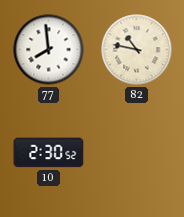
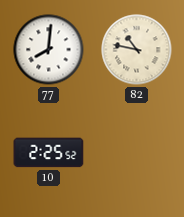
77: 7:59 -> 8:01 (49, 50)
10: 2:30 -> 2:25 (49, 153)
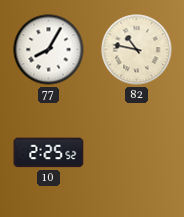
77: 8:01 -> 8:05 (49, 50)
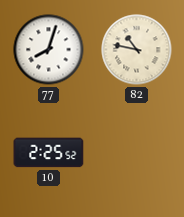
77: 8:05 -> 8:03 (49, 50)
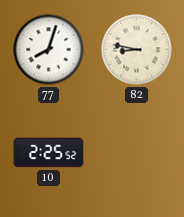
82: 10:47 -> 8:47 (137, 50)
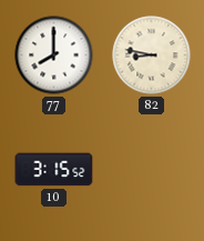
77: 8:03 -> 8:00 (54, 56)
10: 2:25 -> 3:15 (54, 170)
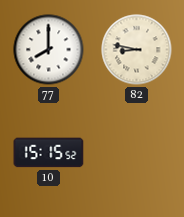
10: 3:15 -> 15:15 (49, 153)
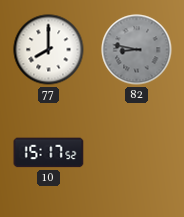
82 dial: cream -> grey (137, 50)
10: 15:15 -> 15:17 (49, 153)
